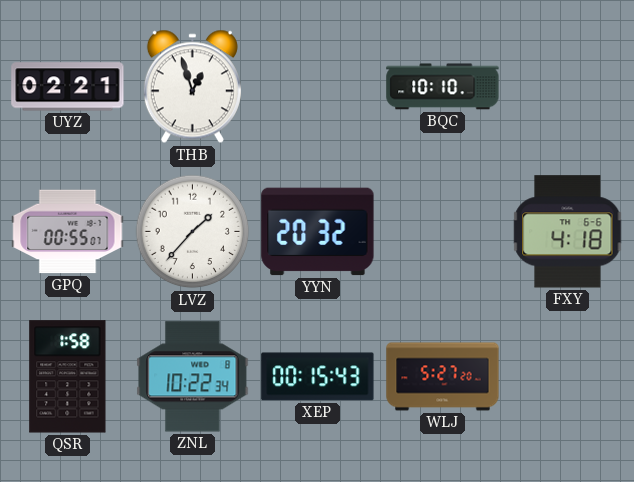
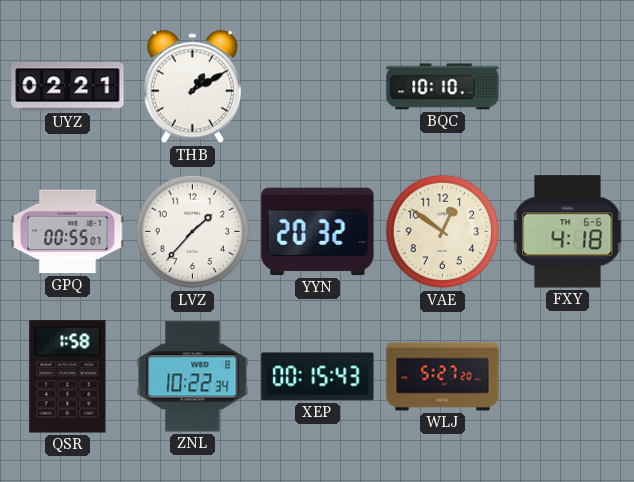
THB: 12:57 -> 1:10 (192, 87)
VAE: none -> 12:51 (443, 232)
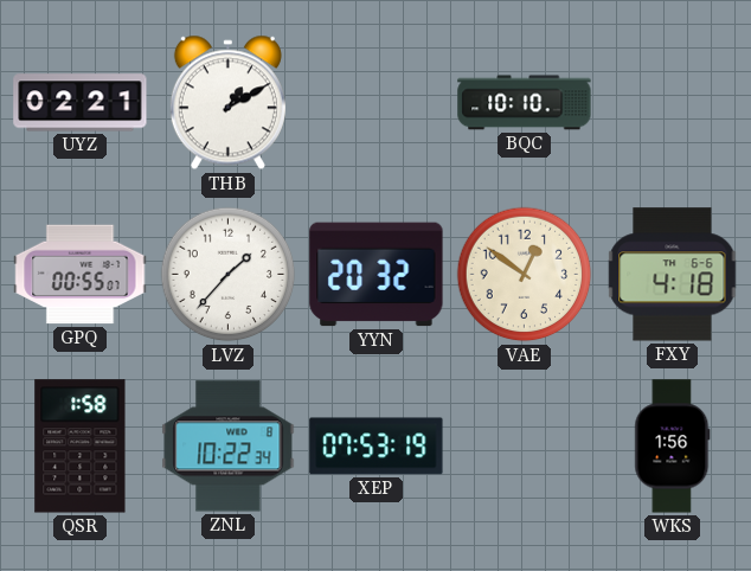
XEP: 00:15 -> 07:53 (377, 447)
WLJ: 5:27 -> none (443, 377)
WKS: none -> 1:56 (673, 447)
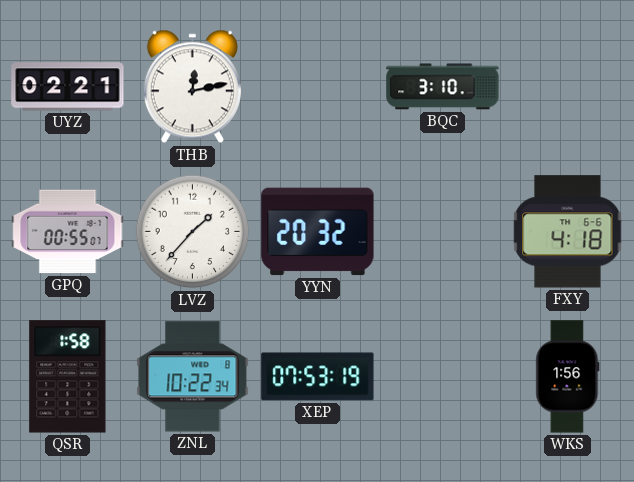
THB: 1:10 -> 12:13 (192, 87)
BQC: 10:10 -> 3:10 (443, 87)
VAE: 12:51 -> none (525, 275)
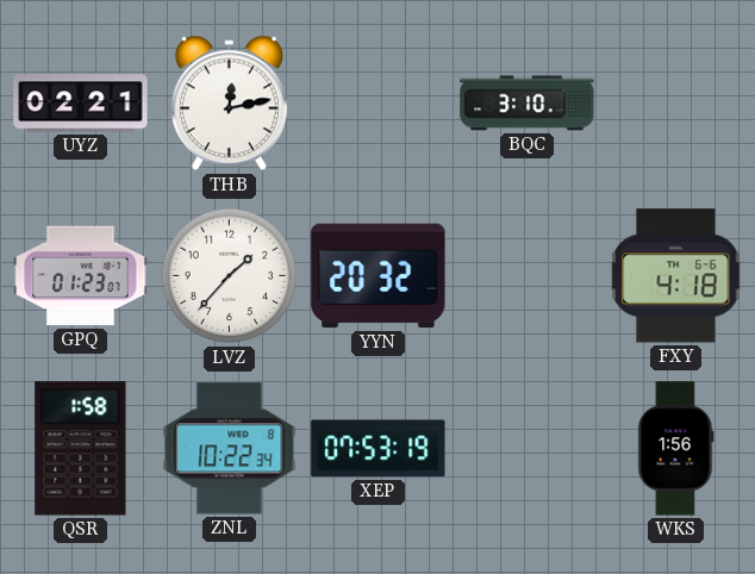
GPQ: 00:55 -> 01:23 (81, 276)
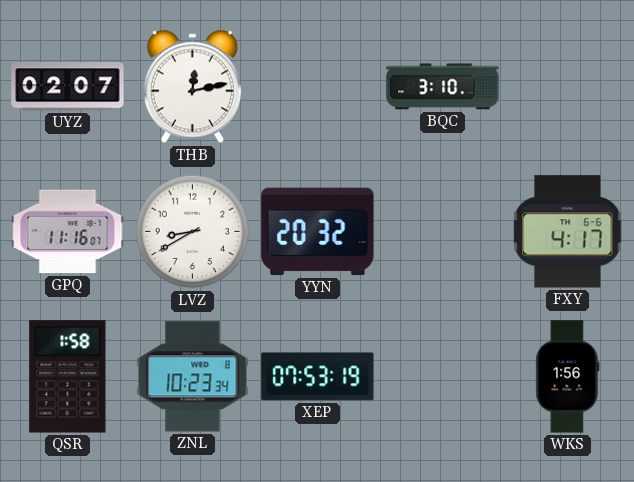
UYZ: 02:21 -> 02:07 (68, 87)
GPQ: 01:23 -> 11:16 (68, 232)
LVZ: 1:37 -> 8:40 (193, 232)
FXY: 4:18 -> 4:17 (568, 232)
ZNL: 10:22 -> 10:23 (193, 377)
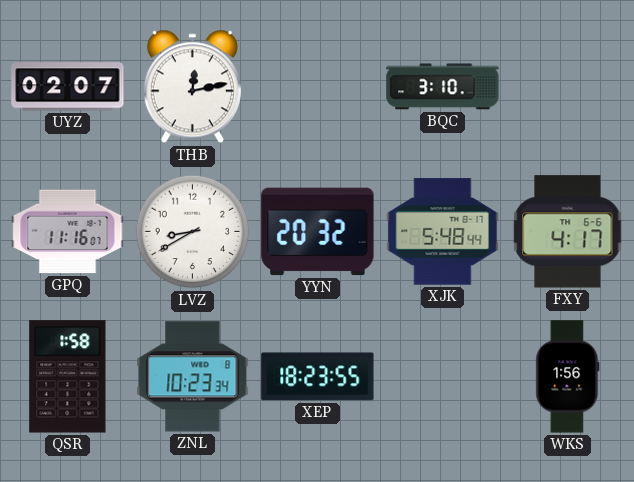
XJK: none -> 5:48 (443, 232)
XEP: 07:53 -> 18:23 (318, 377)
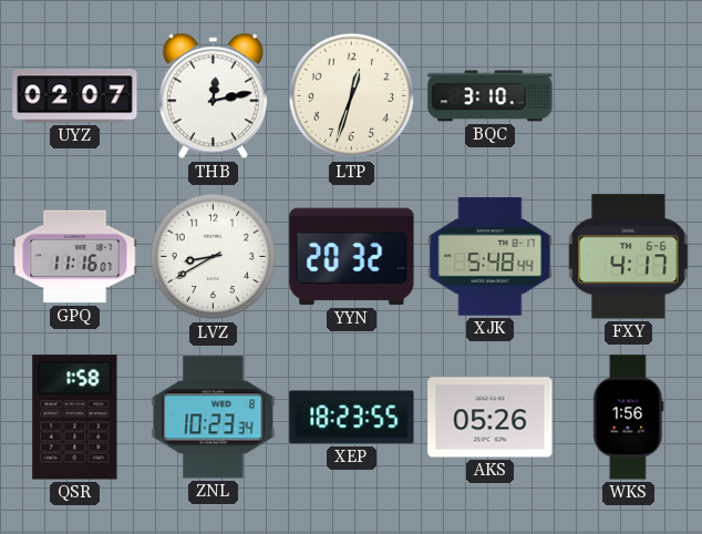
LTP: none -> 12:33 (352, 96)
AKS: none -> 05:26 (491, 418)
